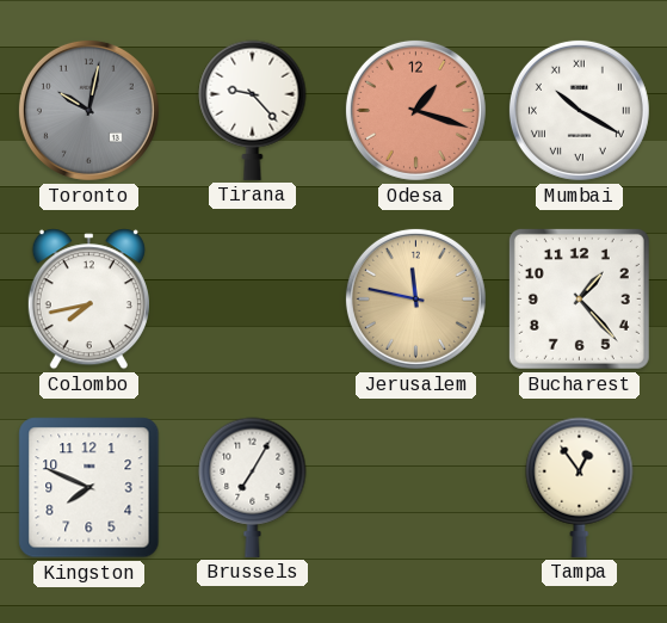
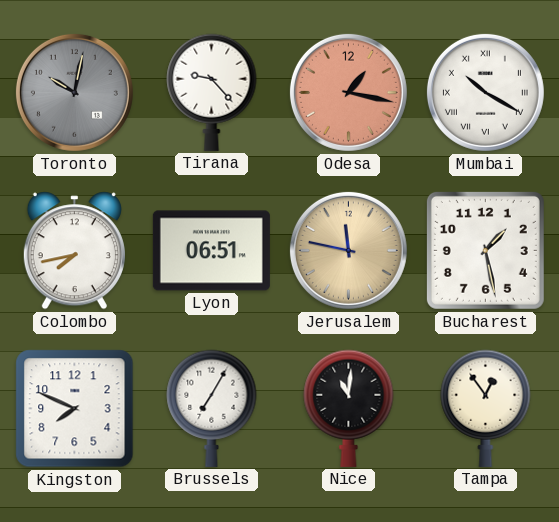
Odesa: 1:18 -> 1:17 (348, 92)
Lyon: none -> 06:51 (211, 251)
Bucharest: 1:23 -> 1:28 (485, 250)
Nice: none -> 11:01 (349, 408)
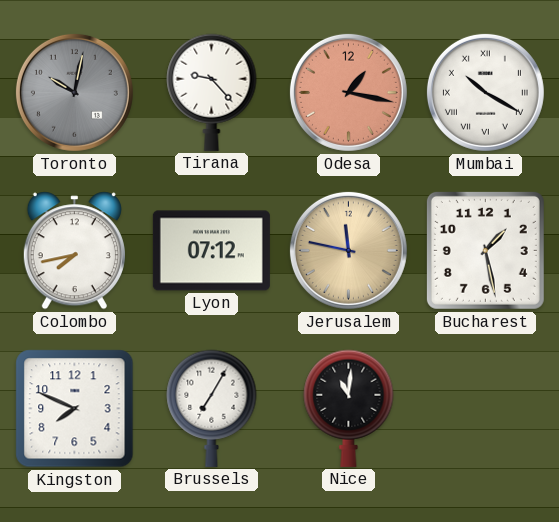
Lyon: 06:51 -> 07:12 (211, 251)
Tampa: 12:54 -> none (486, 408)
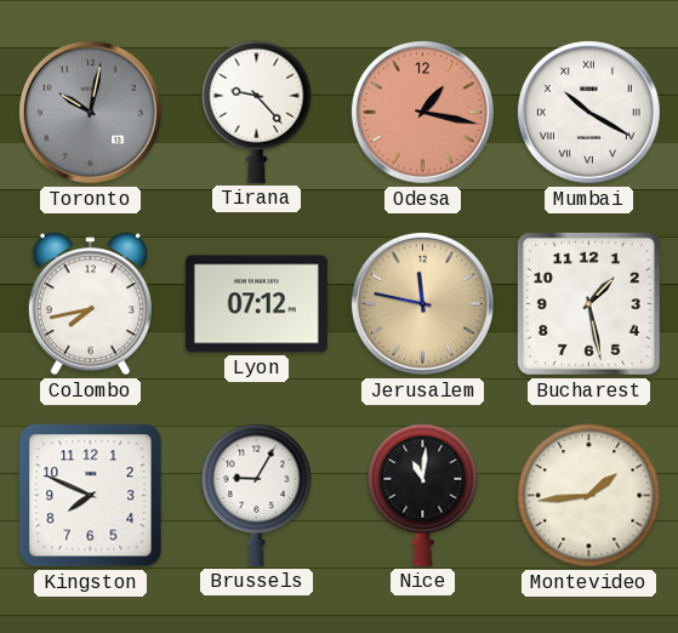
Brussels: 7:05 -> 9:05 (257, 495)
Montevideo: none -> 1:44 (589, 496)
